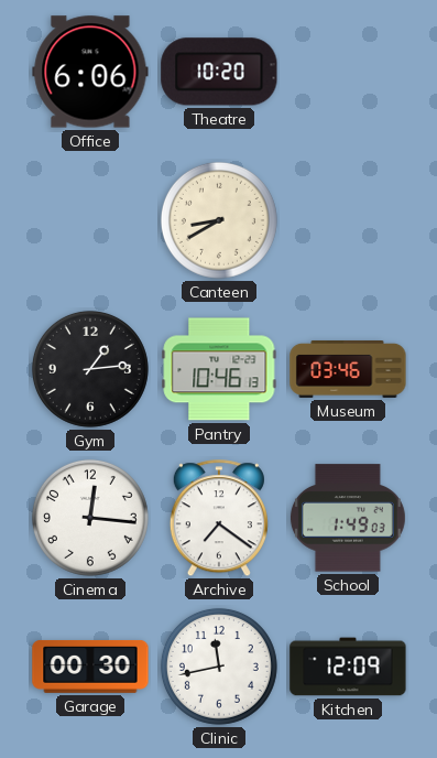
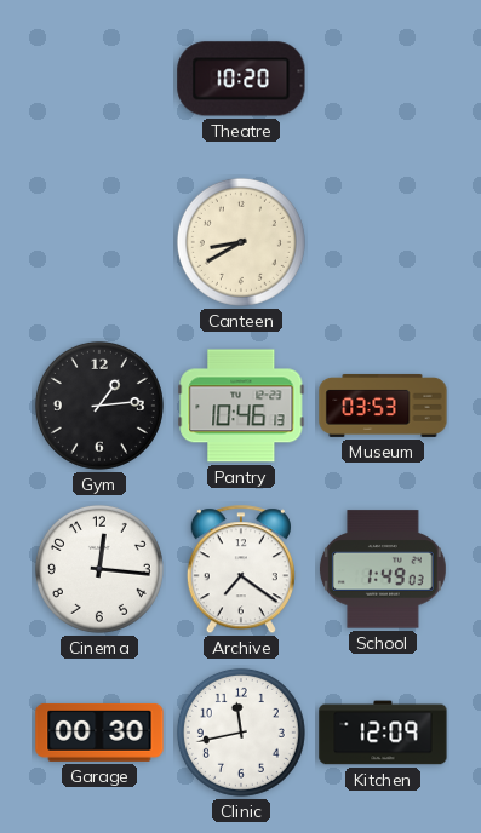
Office: 6:06 -> none (90, 72)
Museum: 03:46 -> 03:53 (383, 406)
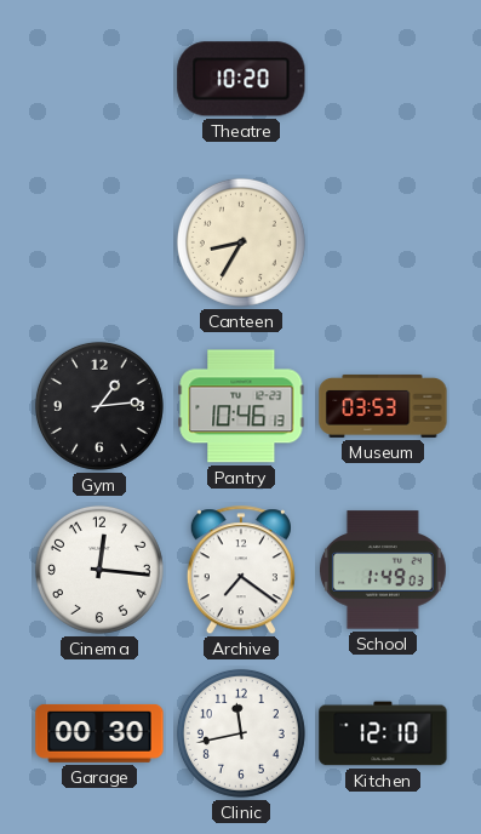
Canteen: 8:40 -> 8:35 (241, 242)
Kitchen: 12:09 -> 12:10 (383, 733)
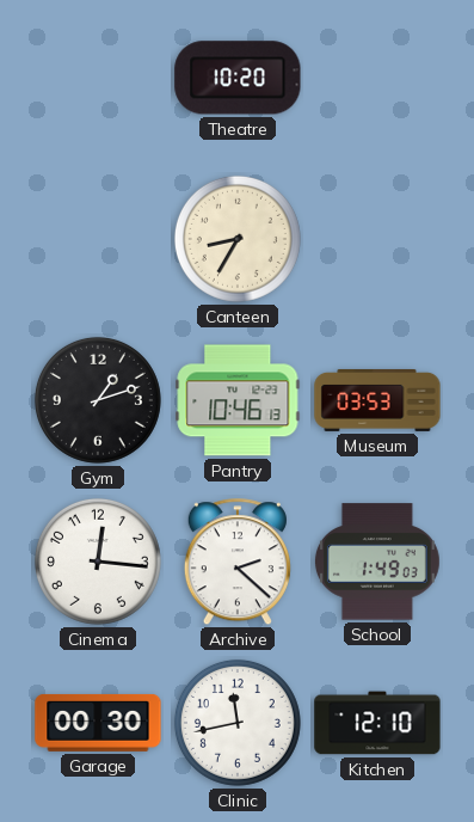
Gym: 1:14 -> 1:12 (98, 400)
Archive: 7:21 -> 2:22 (238, 563)
